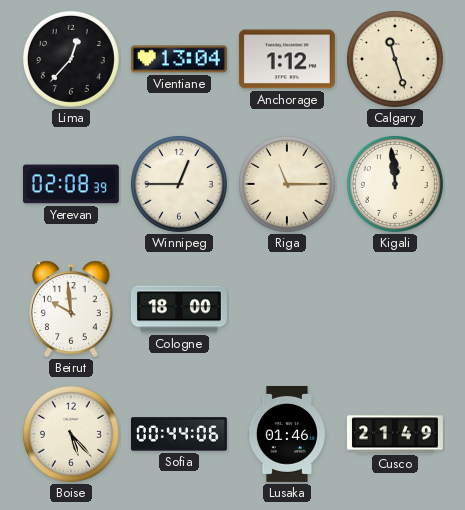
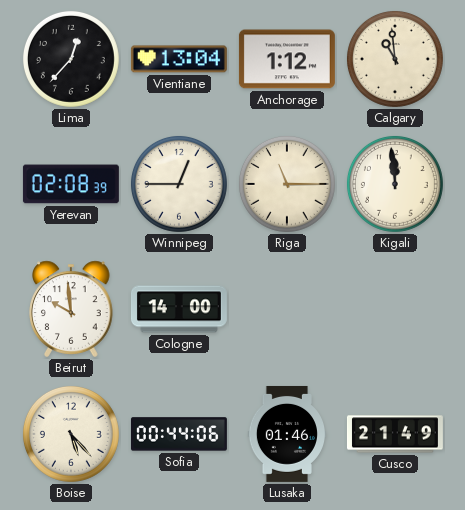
Calgary: 11:27 -> 10:59 (395, 59)
Cologne: 18:00 -> 14:00 (179, 309)
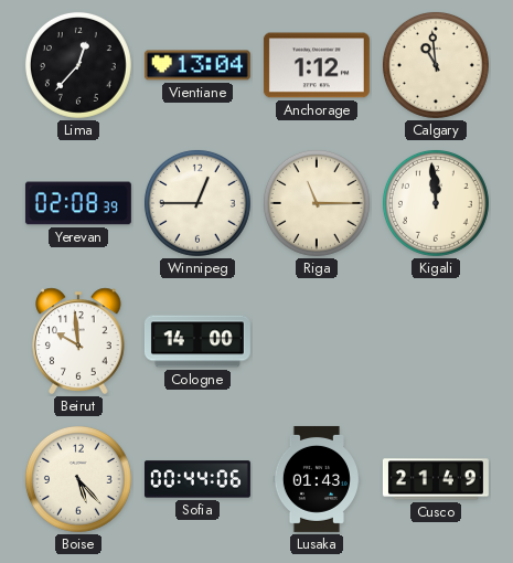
Lusaka: 01:46 -> 01:43 (316, 479)
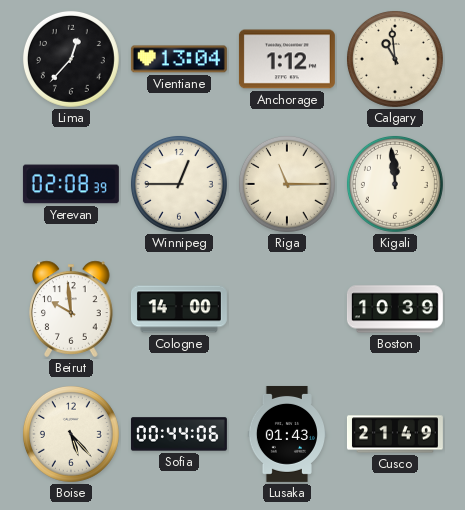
Boston: none -> 10:39 (395, 309)
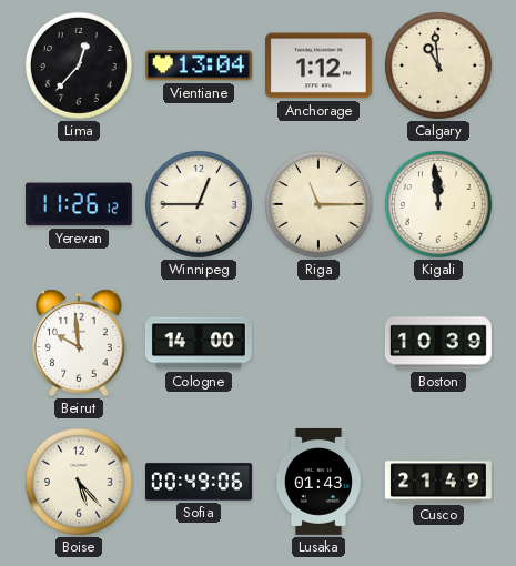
Yerevan: 02:08 -> 11:26 (79, 204)
Sofia: 00:44 -> 00:49 (199, 482)
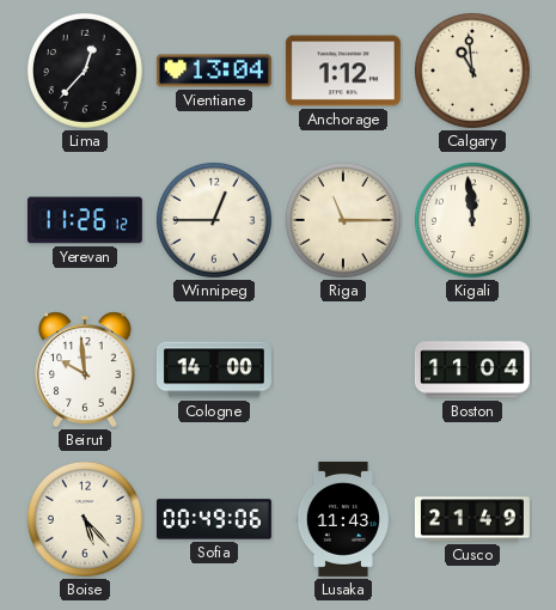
Boston: 10:39 -> 11:04 (472, 370)
Lusaka: 01:43 -> 11:43 (342, 519)
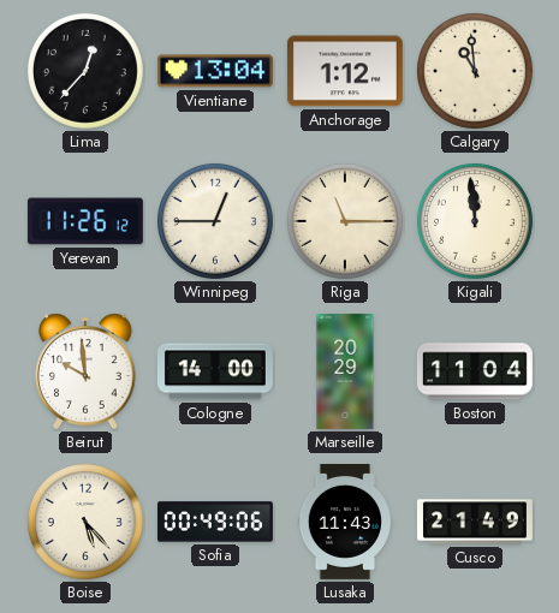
Marseille: none -> 20:29 (345, 371)
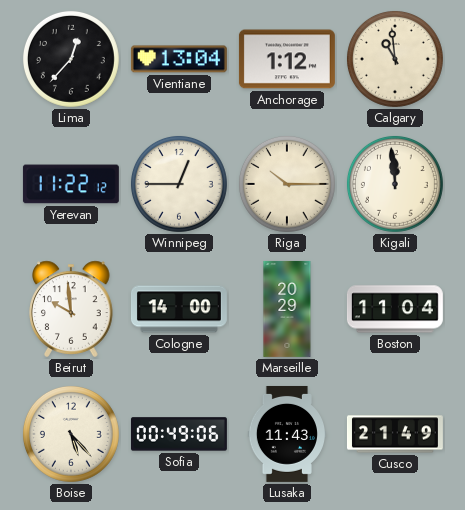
Yerevan: 11:26 -> 11:22 (71, 184)
Riga: 11:15 -> 10:15 (287, 184)
